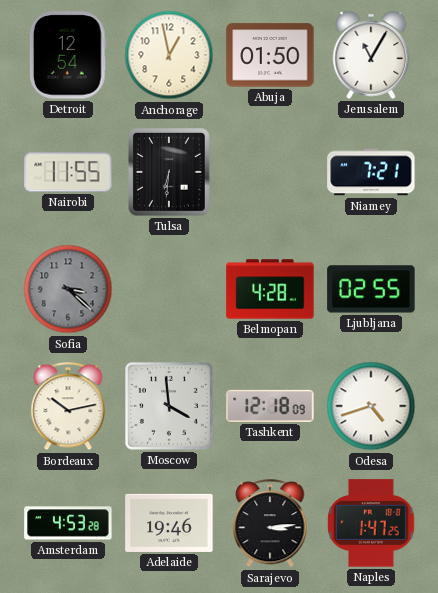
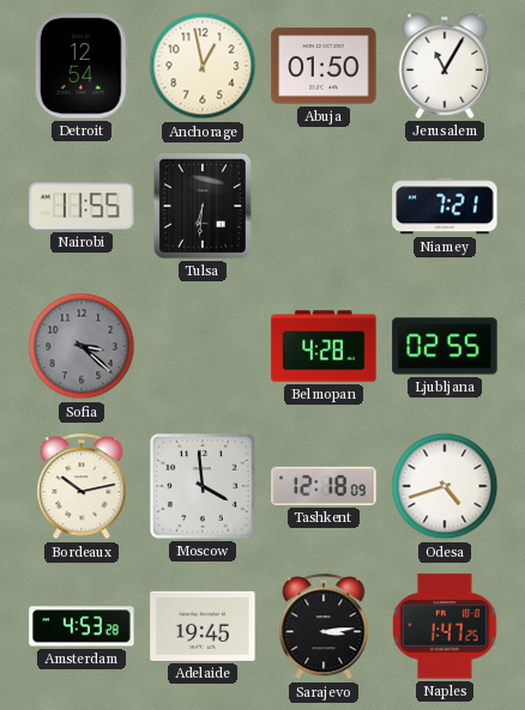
Adelaide: 19:46 -> 19:45 (203, 626)
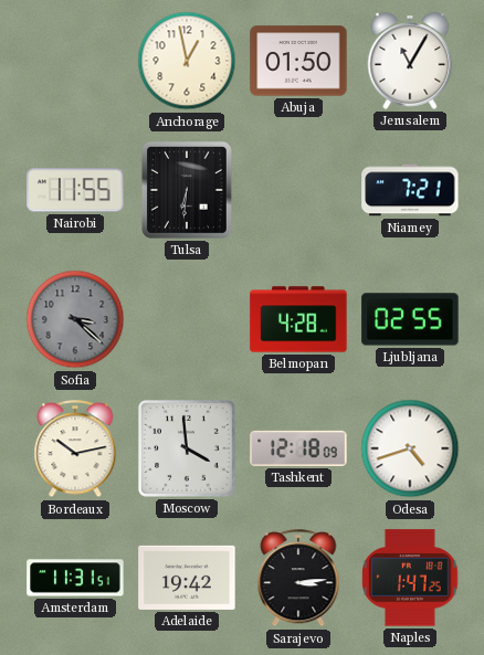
Detroit: 12:54 -> none (82, 66)
Amsterdam: 4:53 -> 11:31 (75, 578)
Adelaide: 19:45 -> 19:42 (187, 578)
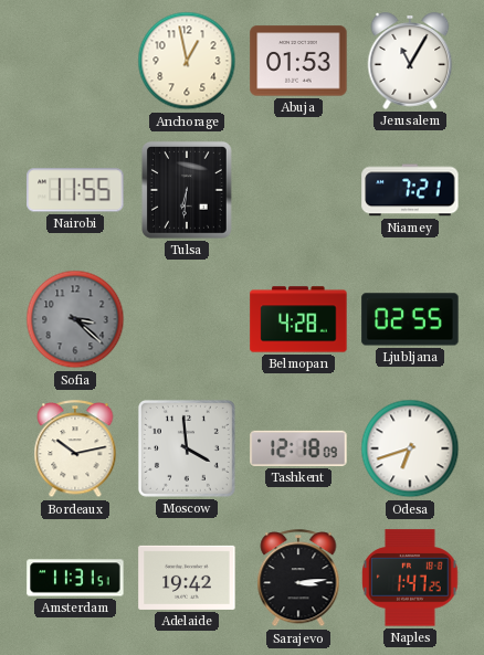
Abuja: 01:50 -> 01:53 (298, 61)
Odesa: 4:42 -> 6:42 (410, 448)
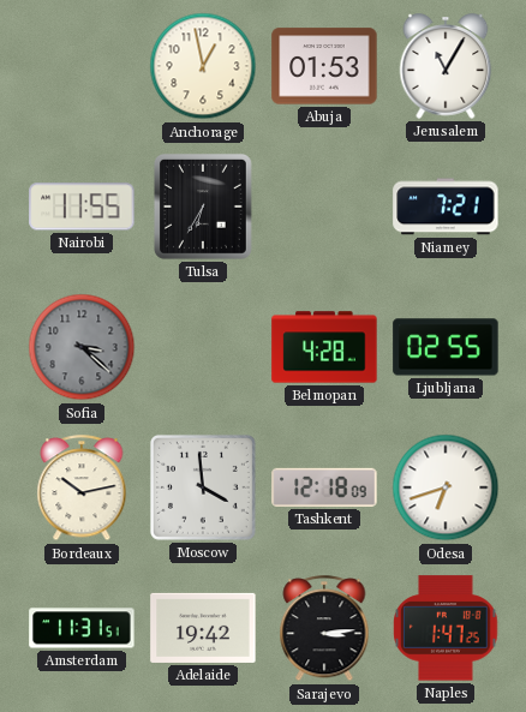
Tulsa: 6:31 -> 6:35 (203, 207)
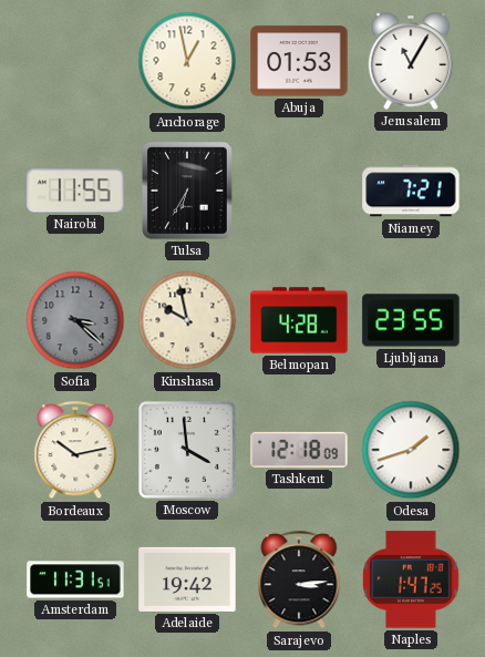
Kinshasa: none -> 9:58 (187, 320)
Ljubljana: 02:55 -> 23:55 (411, 320)
Odesa: 6:42 -> 1:42 (411, 450)
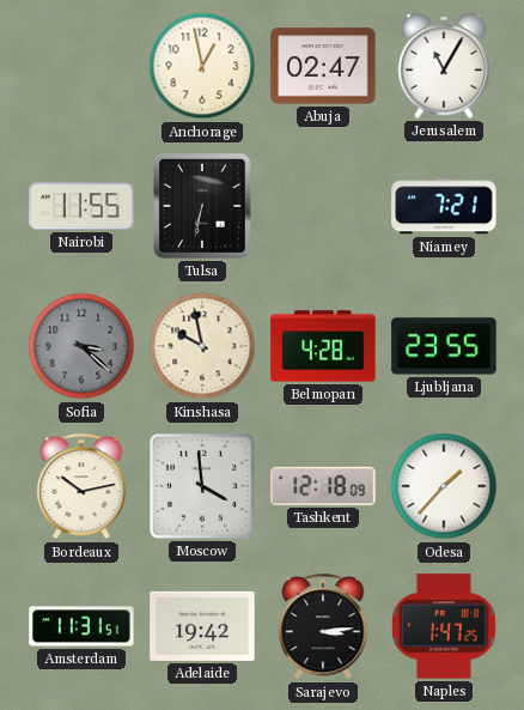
Abuja: 01:53 -> 02:47 (323, 66)
Tulsa: 6:35 -> 6:32 (202, 206)
Odesa: 1:42 -> 1:37 (444, 486)
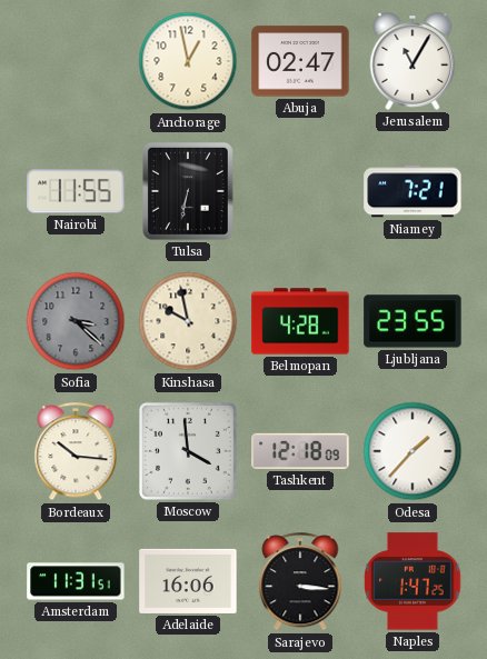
Bordeaux: 10:13 -> 10:16 (76, 452)
Adelaide: 19:42 -> 16:06 (188, 581)
Sarajevo: 3:14 -> 3:16 (300, 582)
